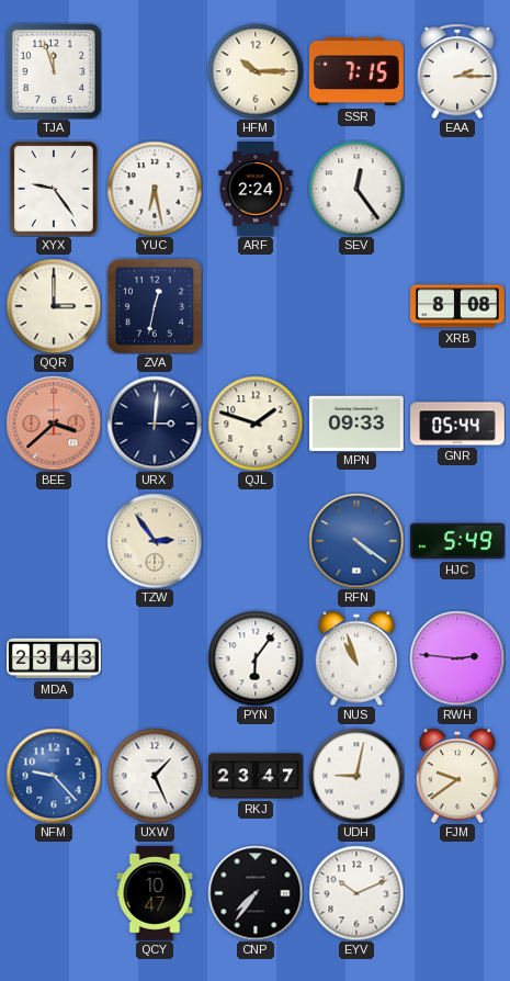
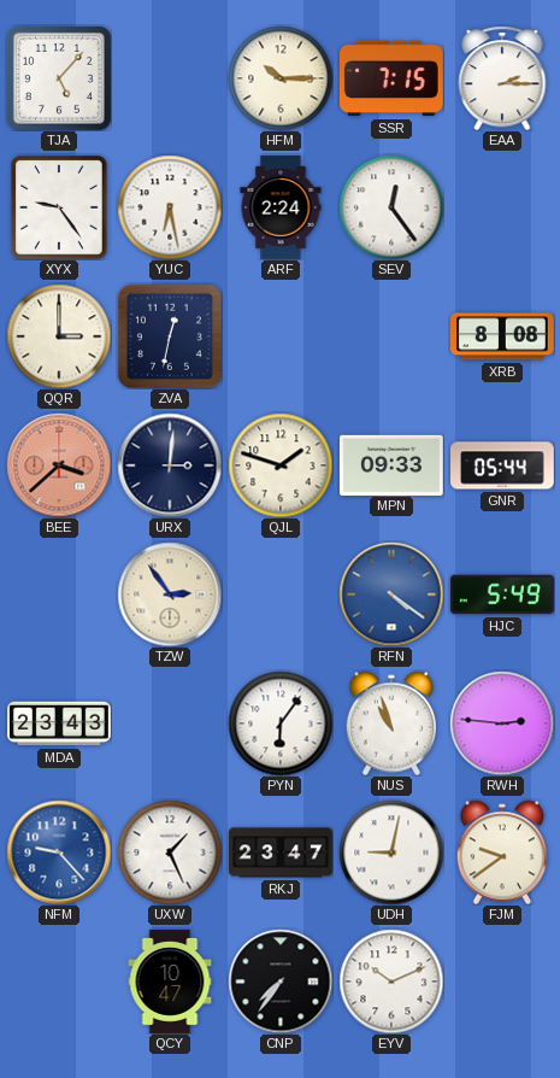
TJA: 11:57 -> 5:07 (59, 78)
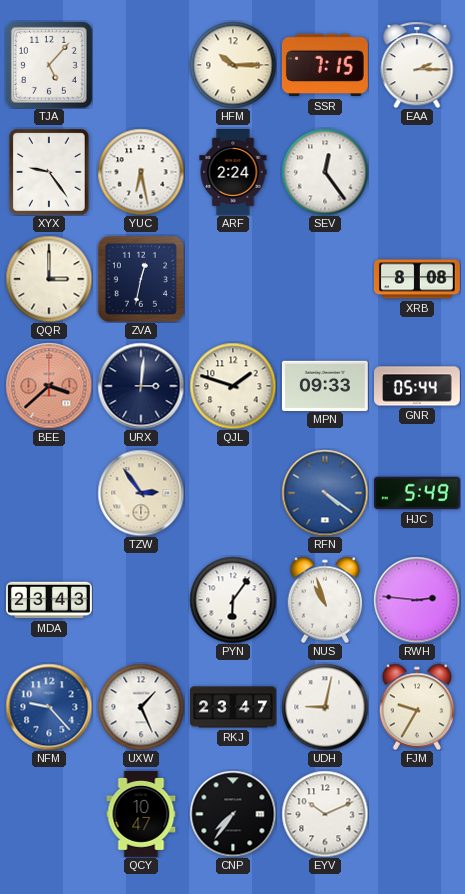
FJM: 9:39 -> 9:35 (417, 707)
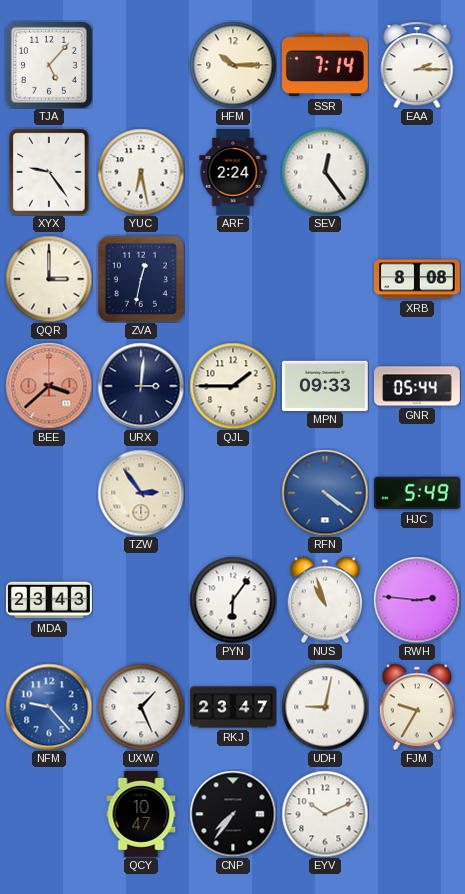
SSR: 7:15 -> 7:14 (325, 65)
QJL: 1:48 -> 1:45 (233, 386)
